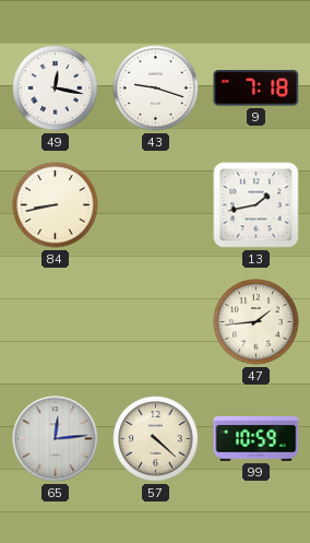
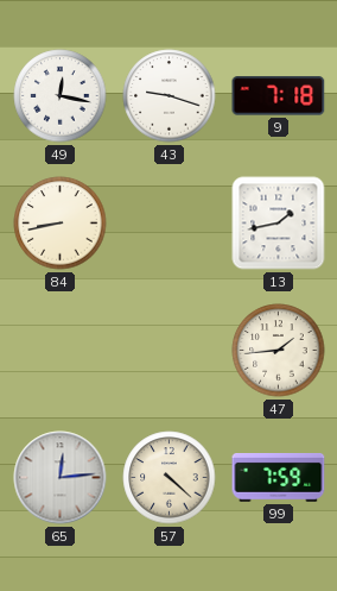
99: 10:59 -> 7:59 (279, 478)
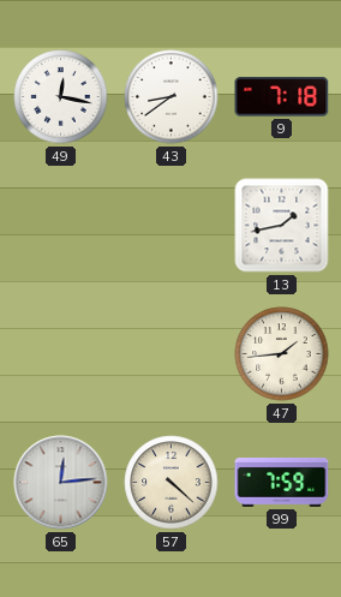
43: 9:18 -> 8:39 (172, 97)
84: 8:43 -> none (61, 224)
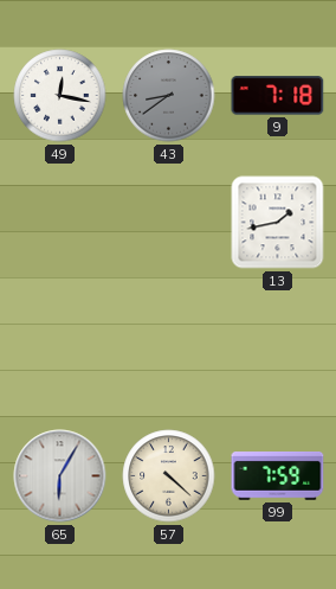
43 dial: white -> grey (169, 96)
47: 1:44 -> none (282, 354)
65: 12:14 -> 6:05 (60, 476)
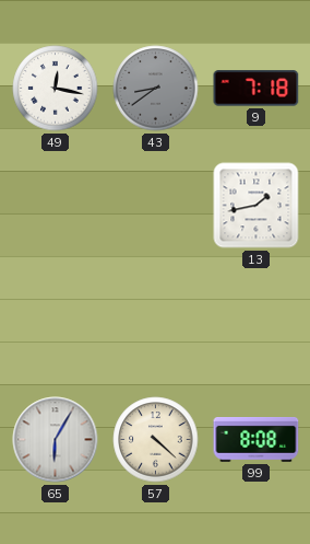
99: 7:59 -> 8:08 (257, 440)
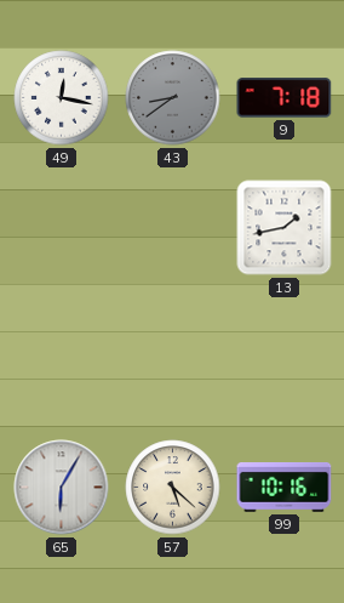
57: 4:22 -> 5:22 (173, 488)
99: 8:08 -> 10:16 (285, 488)
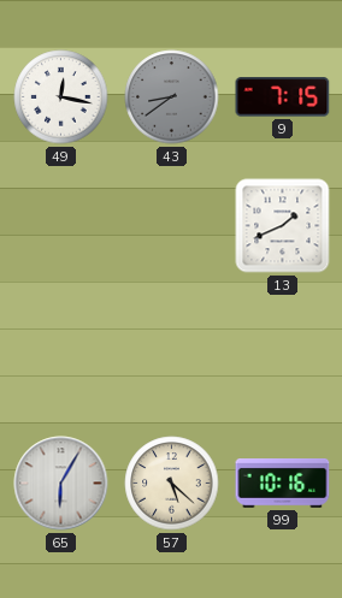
9: 7:18 -> 7:15 (283, 97)
13: 1:43 -> 1:41 (283, 226)
